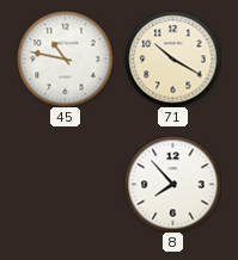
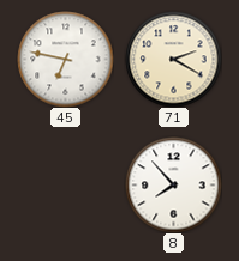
45: 10:47 -> 6:47 (65, 59)
71: 10:20 -> 2:20 (173, 59)
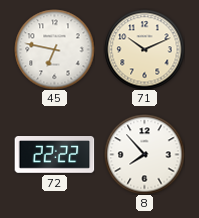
71: 2:20 -> 10:11 (144, 49)
72: none -> 22:22 (54, 155)
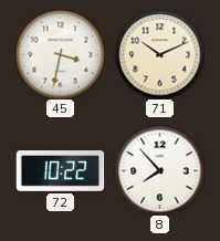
45: 6:47 -> 3:32 (60, 54)
72: 22:22 -> 10:22 (60, 171)
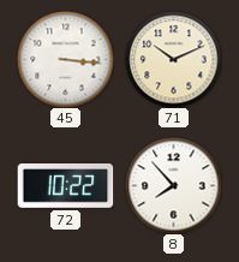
45: 3:32 -> 3:16 (65, 59)
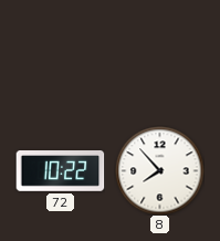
45: 3:16 -> none (65, 59)
71: 10:11 -> none (173, 59)
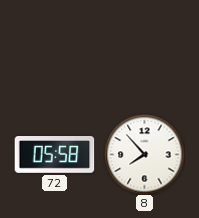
72: 10:22 -> 05:58 (54, 155)
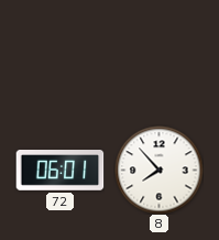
72: 05:58 -> 06:01 (59, 171)
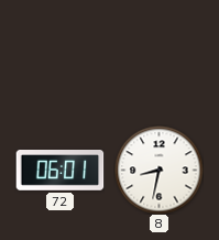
8: 7:53 -> 8:32 (158, 170)
